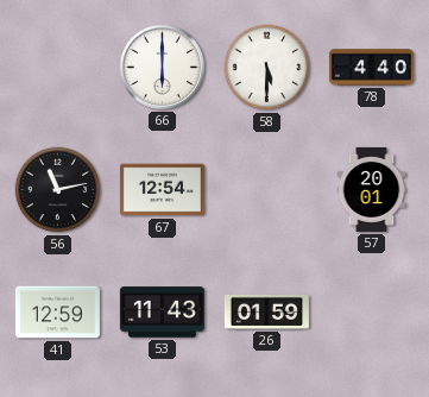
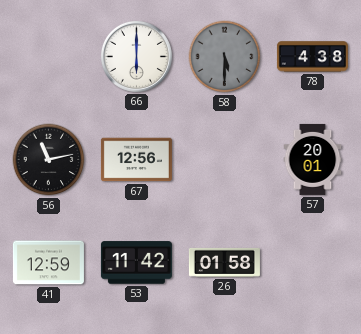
58 dial: white -> grey (225, 57)
78: 4:40 -> 4:38 (312, 57)
67: 12:54 -> 12:56 (136, 160)
53: 11:43 -> 11:42 (136, 263)
26: 01:59 -> 01:58 (224, 262)
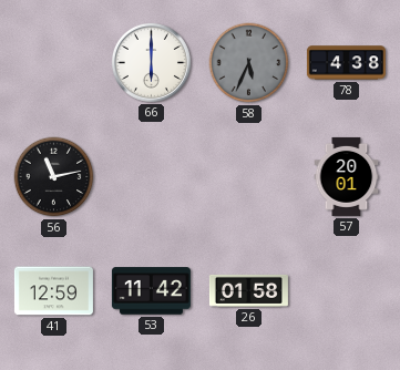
58: 5:30 -> 5:34 (249, 63)
67: 12:56 -> none (136, 160)
